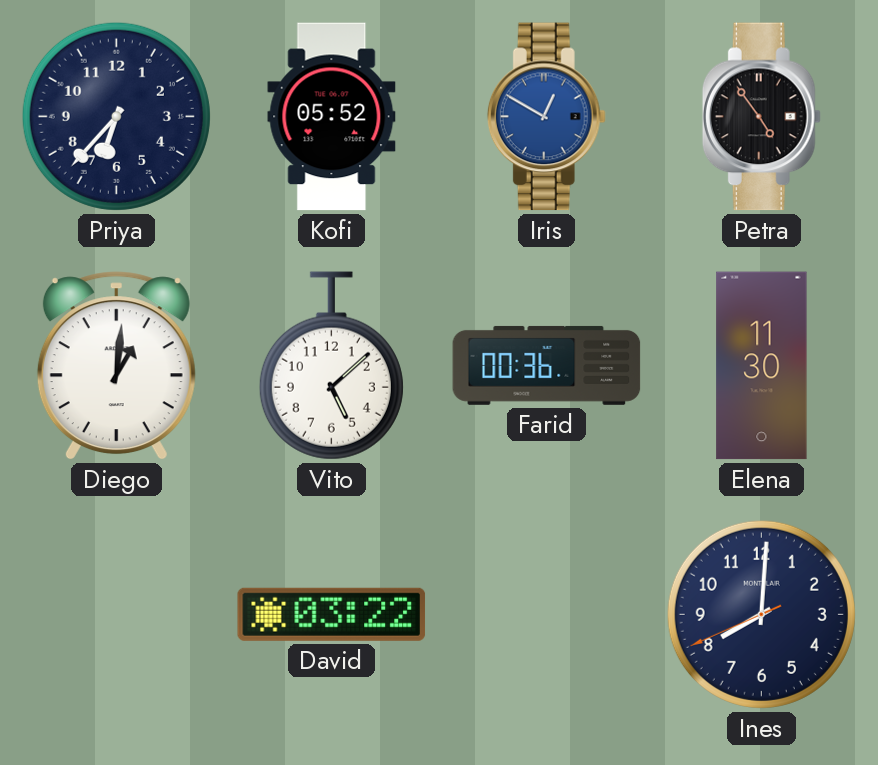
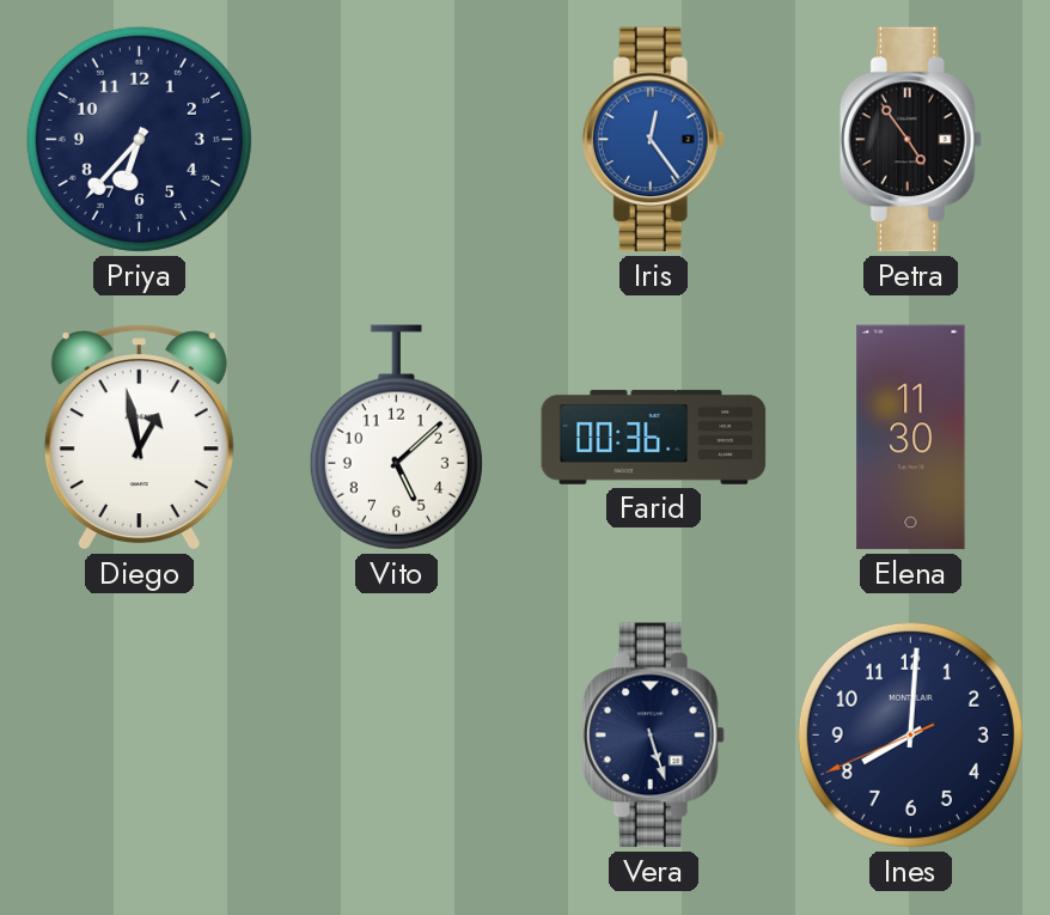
Kofi: 05:52 -> none (332, 117)
Iris: 12:50 -> 12:24 (653, 140)
Diego: 1:01 -> 12:58 (139, 438)
David: 03:22 -> none (332, 614)
Vera: none -> 5:27 (653, 736)
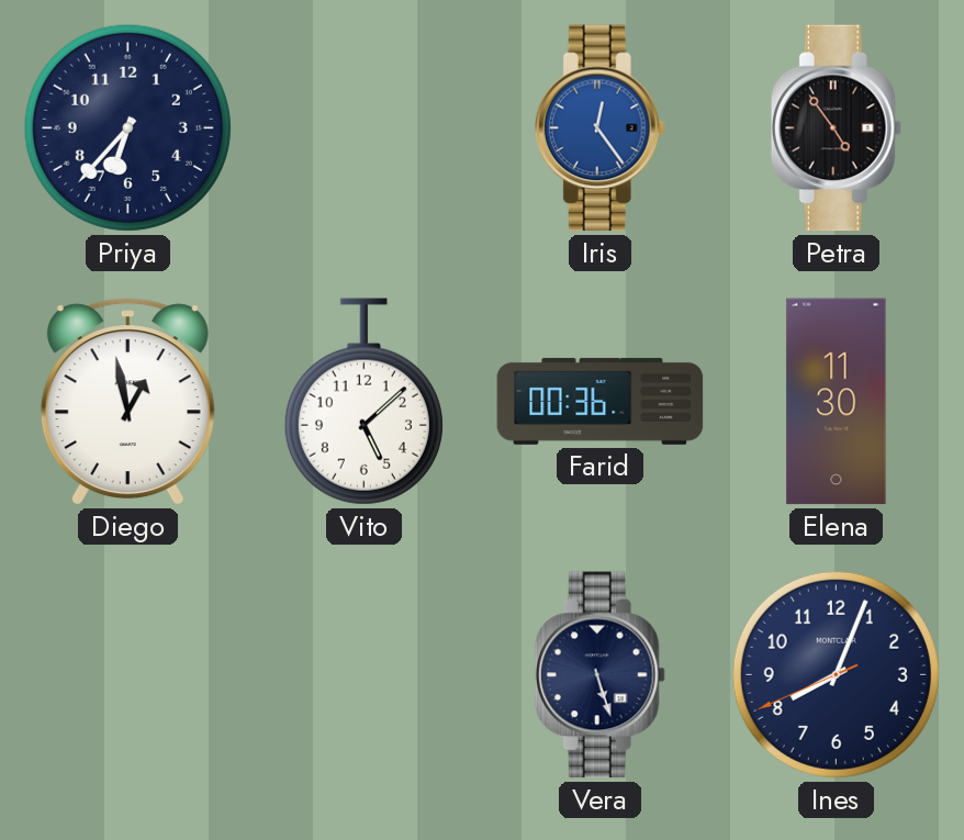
Ines: 8:00 -> 8:03 (836, 674)
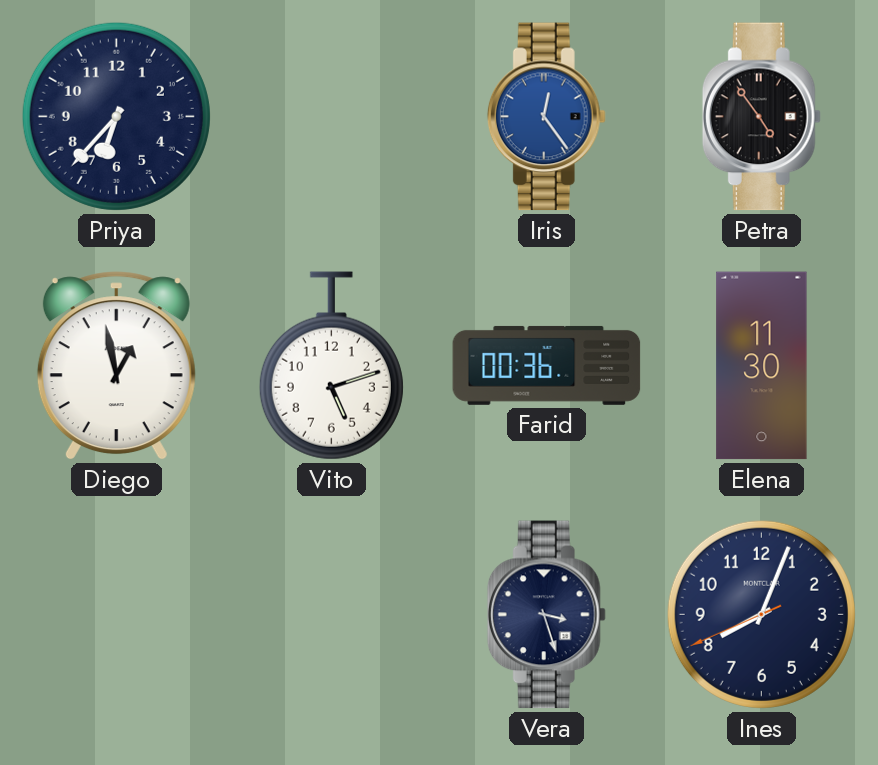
Vito: 5:08 -> 5:12 (331, 366)
Vera: 5:27 -> 3:27 (546, 615)
